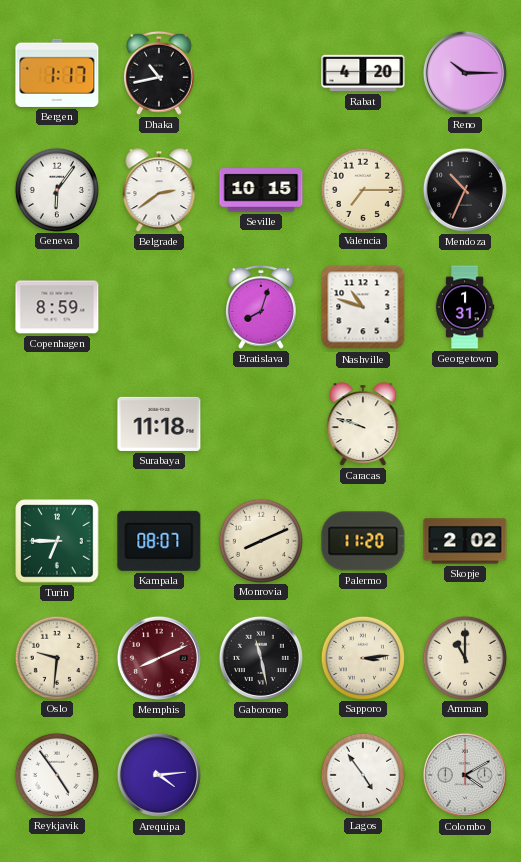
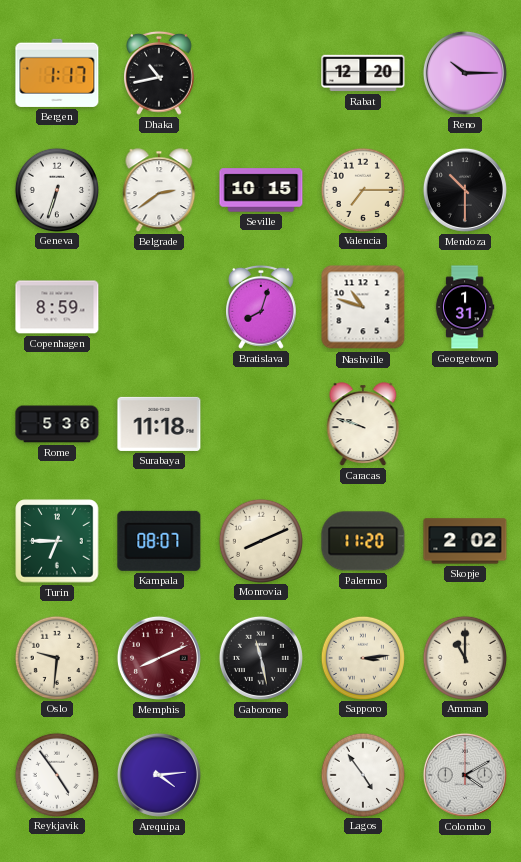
Rabat: 4:20 -> 12:20 (363, 73)
Geneva: 6:06 -> 6:33 (56, 189)
Mendoza: 10:34 -> 10:30 (465, 190)
Rome: none -> 5:36 (57, 424)
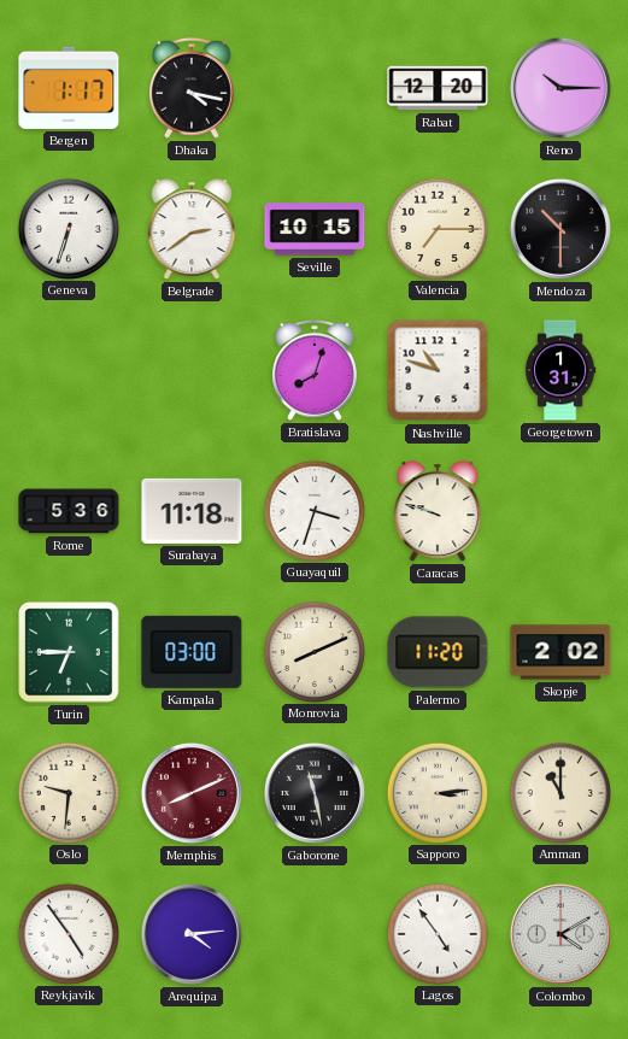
Dhaka: 10:43 -> 4:17 (193, 88)
Copenhagen: 8:59 -> none (57, 307)
Guayaquil: none -> 3:33 (313, 510)
Kampala: 08:07 -> 03:00 (192, 652)
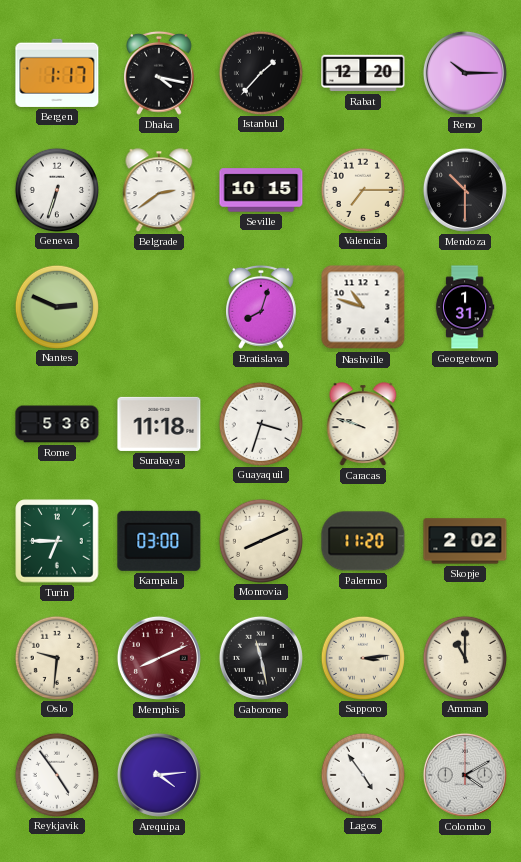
Istanbul: none -> 1:37 (260, 72)
Nantes: none -> 2:49 (56, 306)
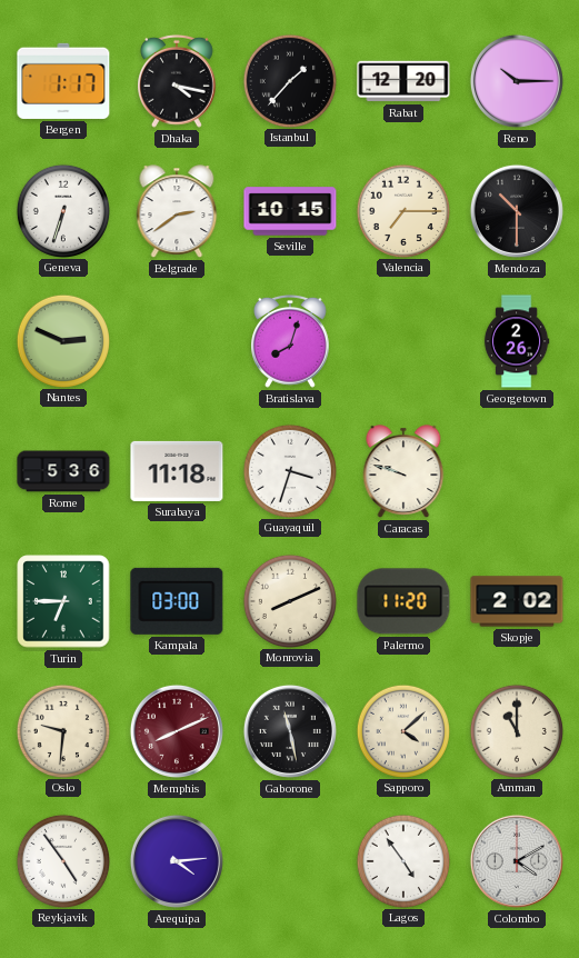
Nashville: 10:48 -> none (363, 307)
Georgetown: 1:31 -> 2:26 (517, 341)
Sapporo: 3:14 -> 4:08 (402, 730)
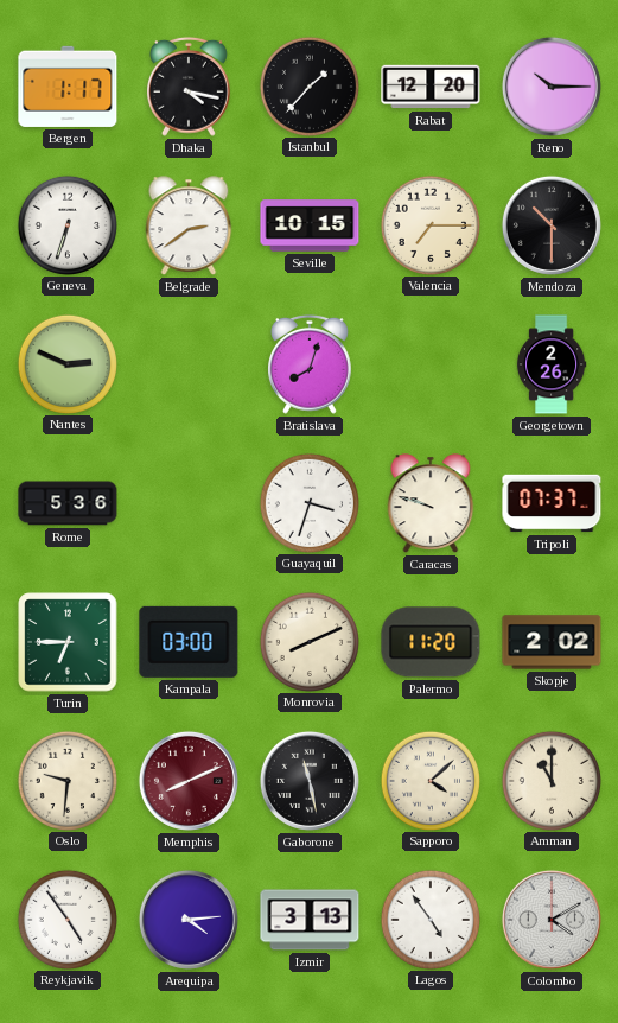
Surabaya: 11:18 -> none (177, 471)
Tripoli: none -> 07:37 (552, 503)
Izmir: none -> 3:13 (310, 920)
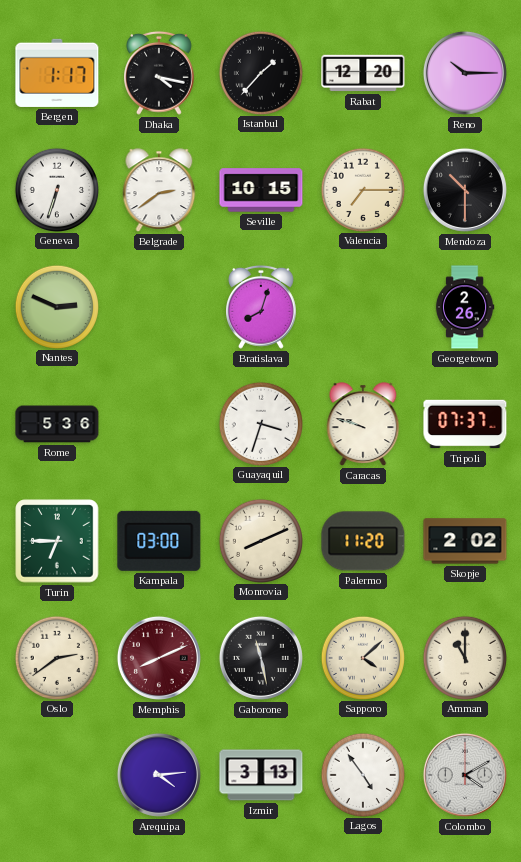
Oslo: 9:31 -> 2:39 (56, 657)
Reykjavik: 4:54 -> none (66, 919)
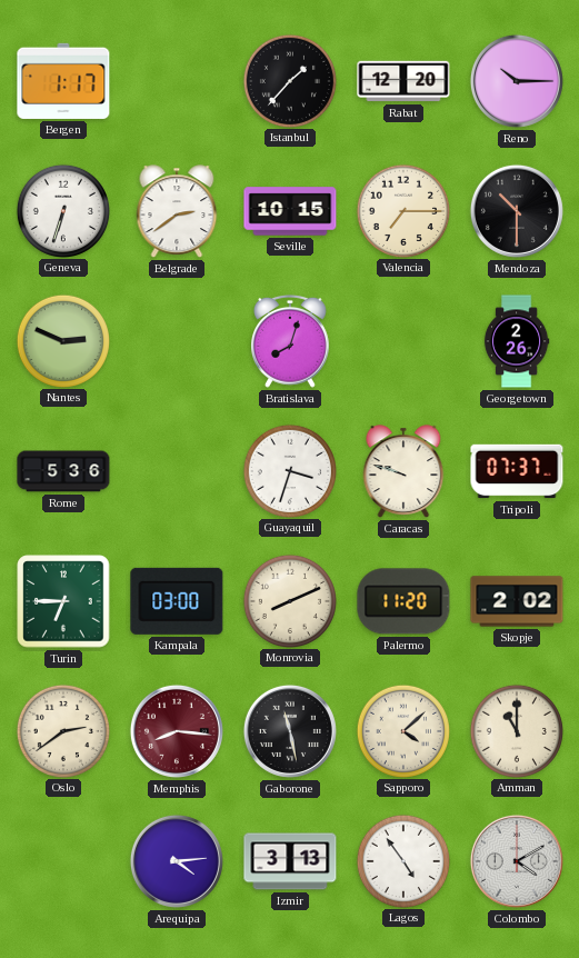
Dhaka: 4:17 -> none (160, 73)
Memphis: 8:11 -> 8:16 (177, 731)
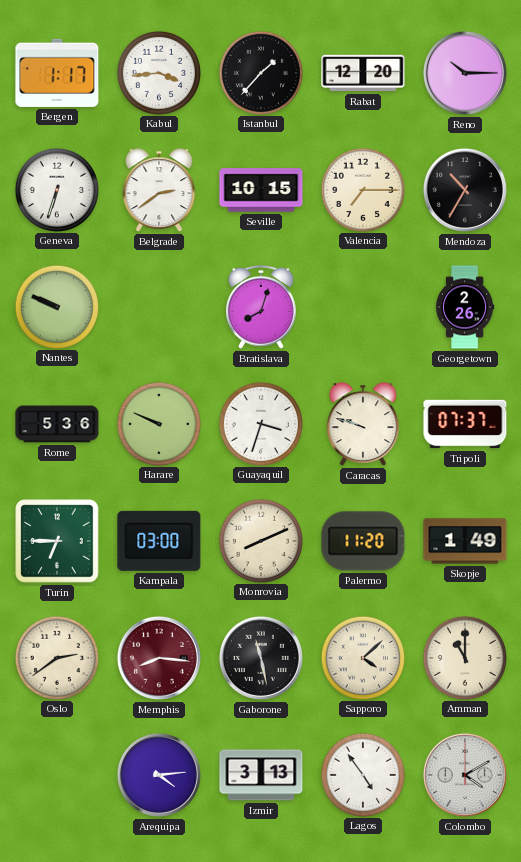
Kabul: none -> 3:44 (158, 72)
Mendoza: 10:30 -> 10:35 (465, 190)
Nantes: 2:49 -> 9:49 (56, 306)
Harare: none -> 9:49 (158, 423)
Skopje: 2:02 -> 1:49 (465, 541)
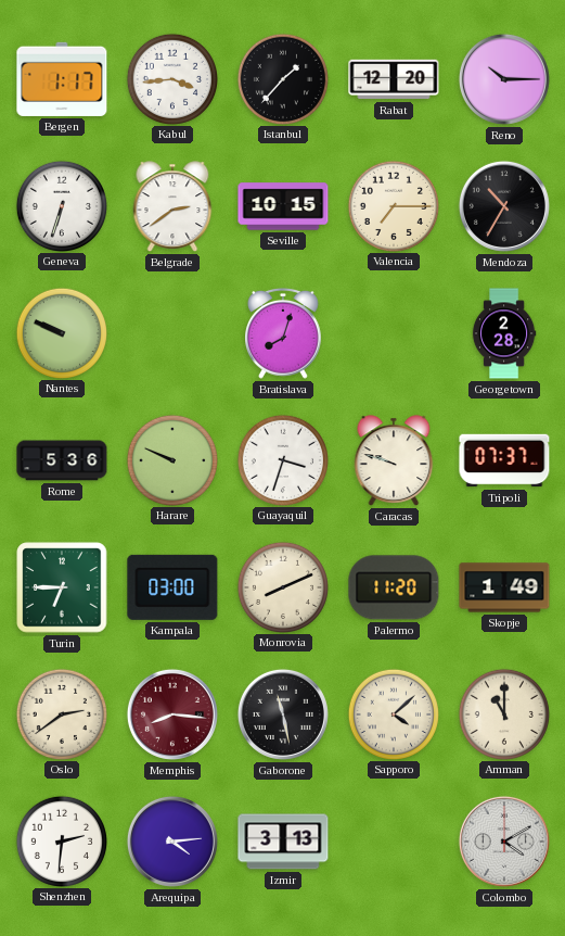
Georgetown: 2:26 -> 2:28 (504, 333)
Shenzhen: none -> 2:31 (61, 840)
Lagos: 4:54 -> none (362, 774)
